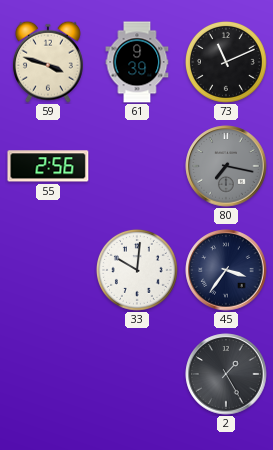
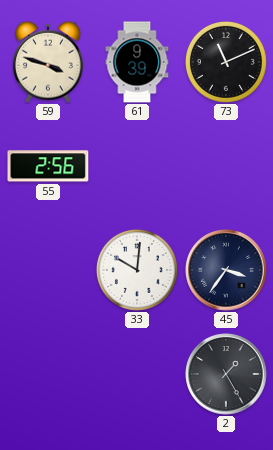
80: 7:17 -> none (226, 166)
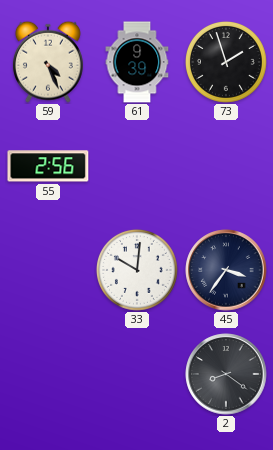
59: 3:48 -> 4:26 (48, 62)
73: 11:11 -> 1:57 (226, 62)
2: 1:25 -> 8:21 (226, 374)
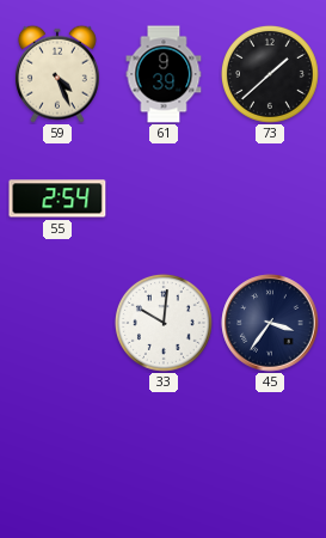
73: 1:57 -> 1:38 (270, 74)
55: 2:56 -> 2:54 (57, 198)
2: 8:21 -> none (226, 374)
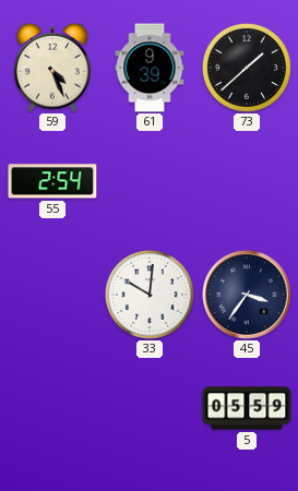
5: none -> 05:59 (247, 408)
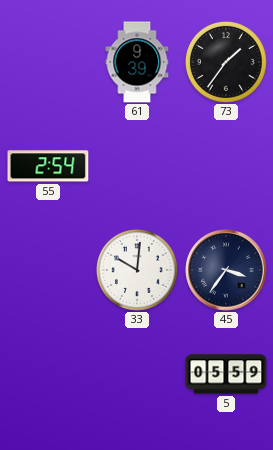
59: 4:26 -> none (52, 68)
73: 1:38 -> 1:36 (226, 62)
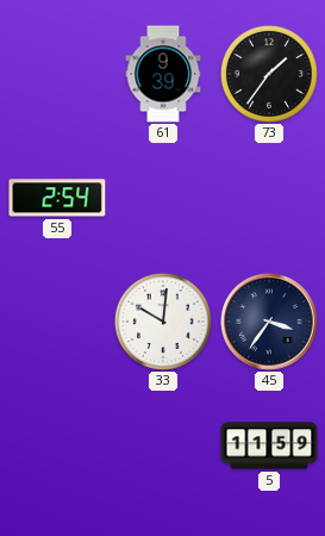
5: 05:59 -> 11:59 (269, 445)
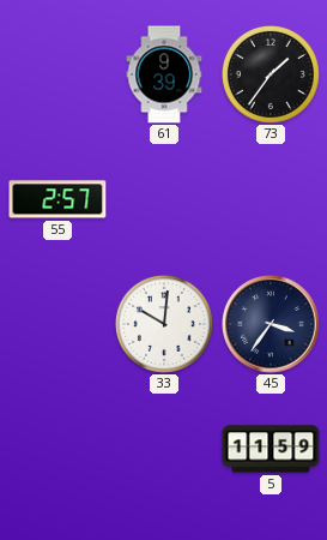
55: 2:54 -> 2:57 (57, 199)
